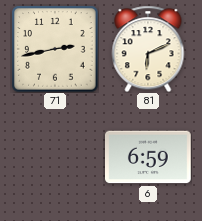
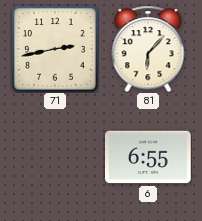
81: 6:11 -> 6:07 (148, 49)
6: 6:59 -> 6:55 (149, 157)
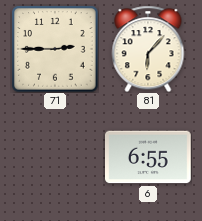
71: 2:43 -> 2:45 (55, 49)
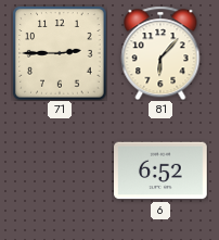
6: 6:55 -> 6:52 (162, 170)
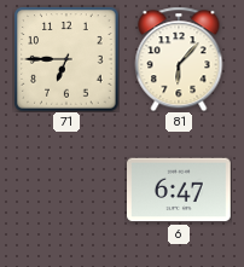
71: 2:45 -> 6:45 (66, 59)
6: 6:52 -> 6:47 (180, 190)
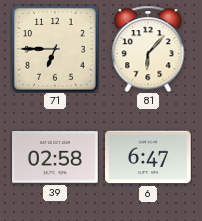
39: none -> 02:58 (56, 158)
